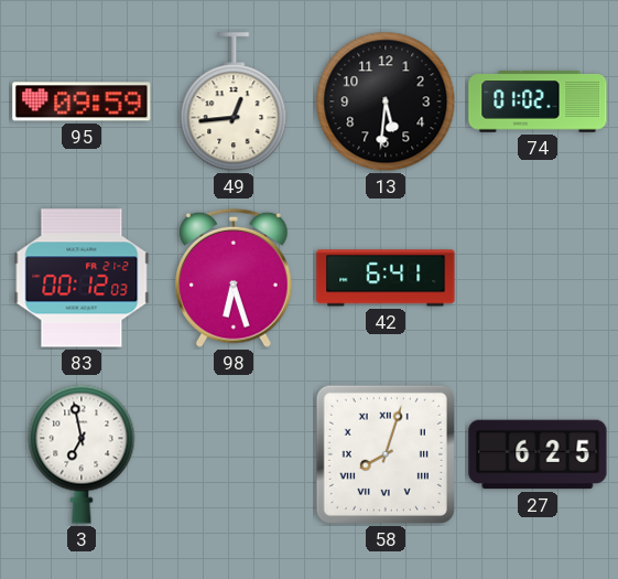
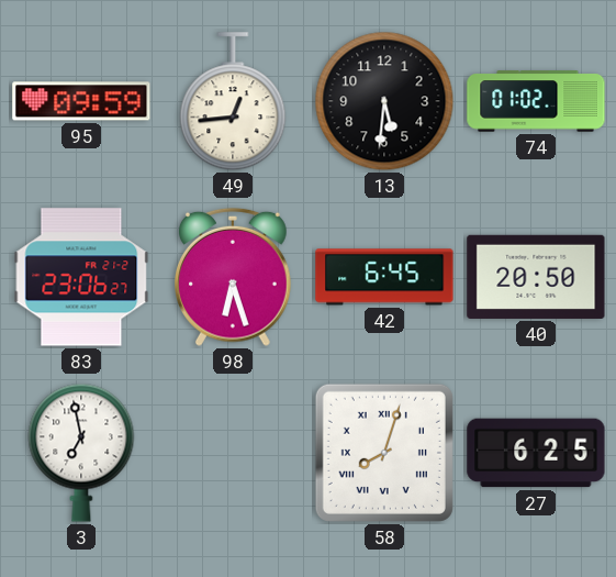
83: 00:12 -> 23:06 (81, 277)
42: 6:41 -> 6:45 (384, 277)
40: none -> 20:50 (536, 277)
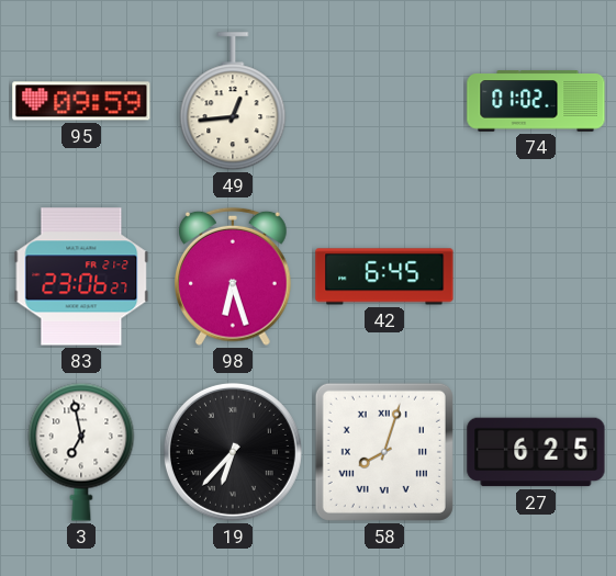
13: 5:31 -> none (384, 101)
40: 20:50 -> none (536, 277)
19: none -> 6:37 (233, 452)
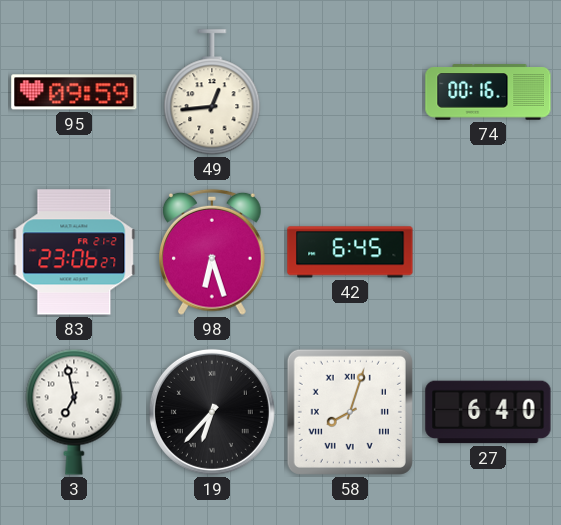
74: 01:02 -> 00:16 (488, 92)
27: 6:25 -> 6:40 (488, 412)
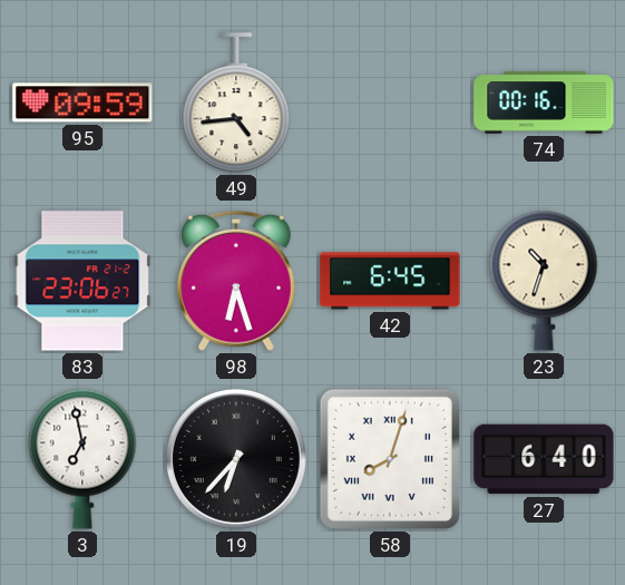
49: 12:44 -> 4:44 (236, 104)
23: none -> 10:33 (544, 281)
